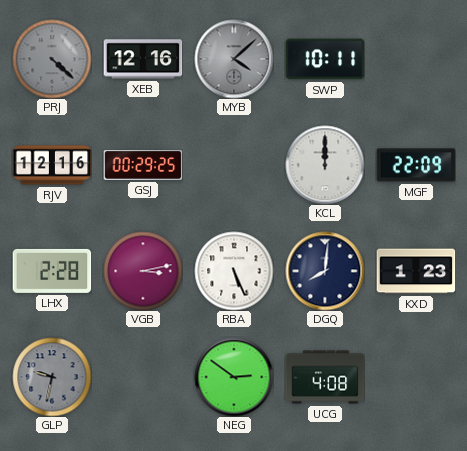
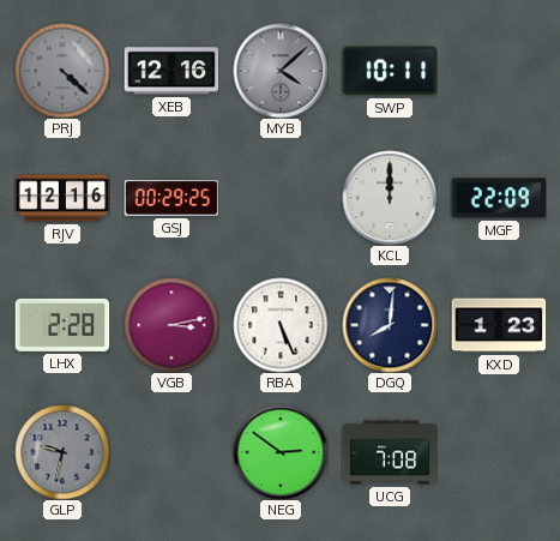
UCG: 4:08 -> 7:08 (390, 452)
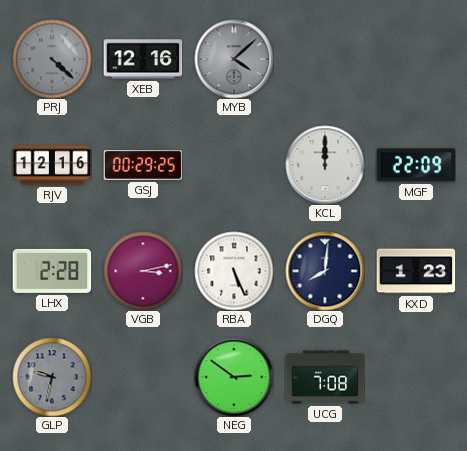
SWP: 10:11 -> none (390, 71)
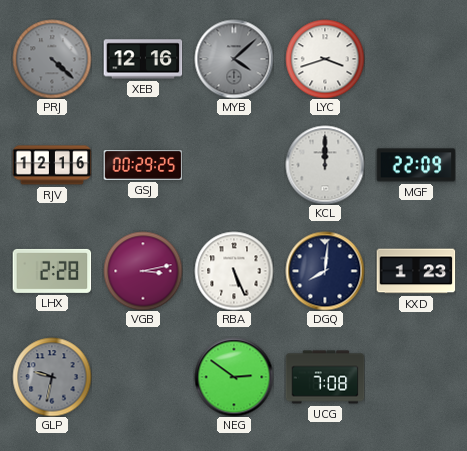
LYC: none -> 3:42 (325, 59)
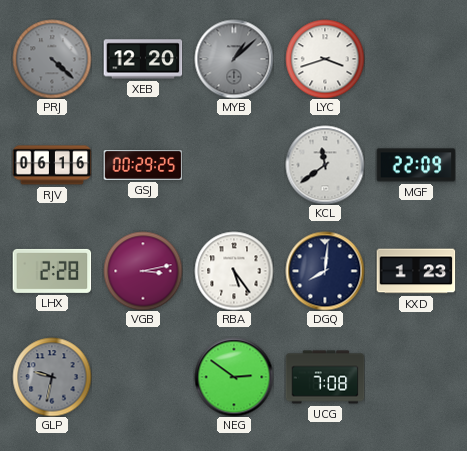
XEB: 12:16 -> 12:20 (143, 59)
MYB: 4:08 -> 1:08 (234, 59)
RJV: 12:16 -> 06:16 (52, 165)
KCL: 12:00 -> 11:39 (325, 165)
RBA: 5:26 -> 5:24 (234, 271)
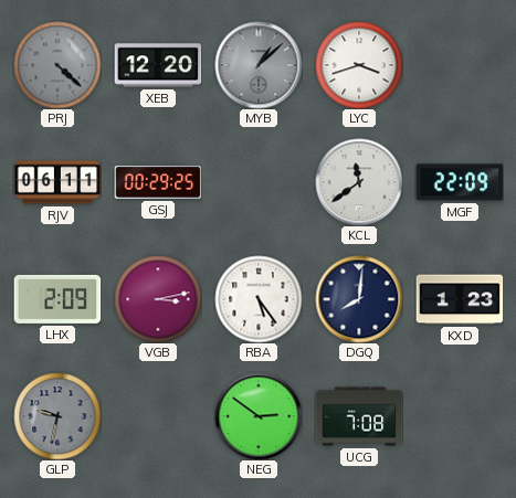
RJV: 06:16 -> 06:11 (57, 182)
LHX: 2:28 -> 2:09 (57, 299)
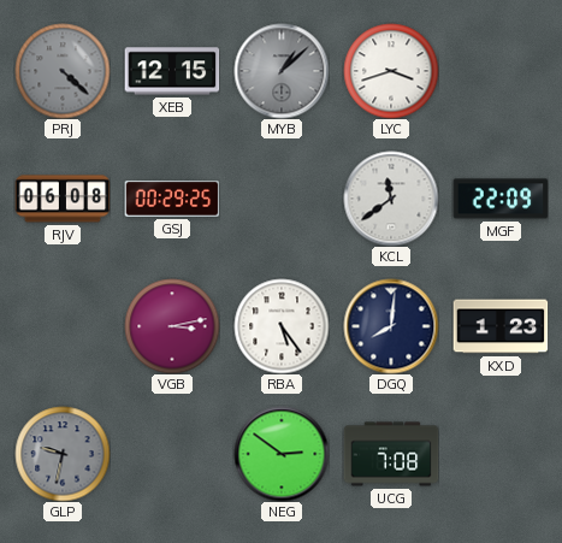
XEB: 12:20 -> 12:15 (172, 71)
RJV: 06:11 -> 06:08 (63, 199)
LHX: 2:09 -> none (57, 299)
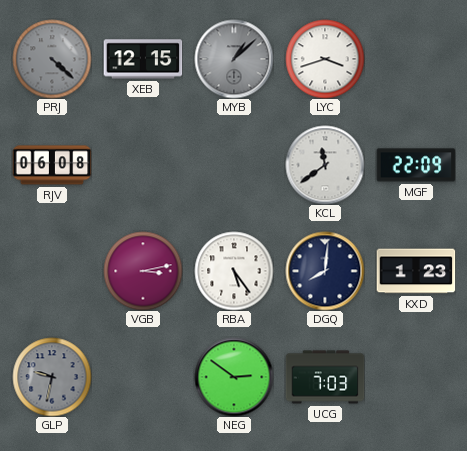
GSJ: 00:29 -> none (172, 200)
UCG: 7:08 -> 7:03 (325, 377)
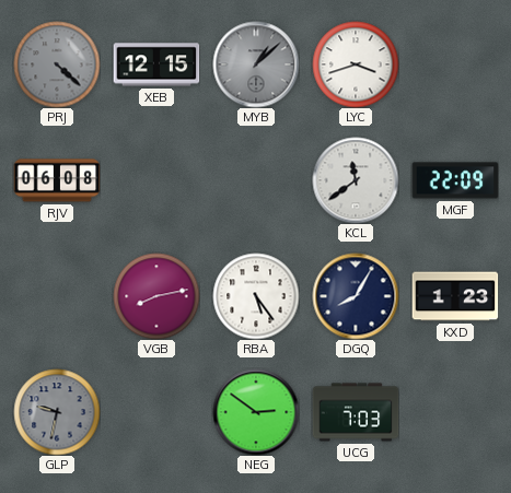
VGB: 3:13 -> 8:13 (156, 296)
DGQ: 8:01 -> 8:05 (356, 296)
